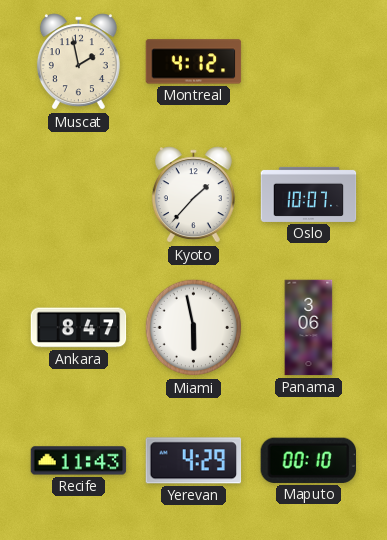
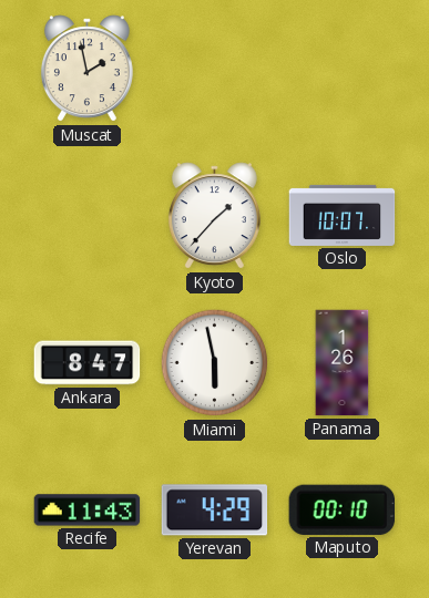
Montreal: 4:12 -> none (194, 62)
Panama: 3:06 -> 1:26 (343, 363)
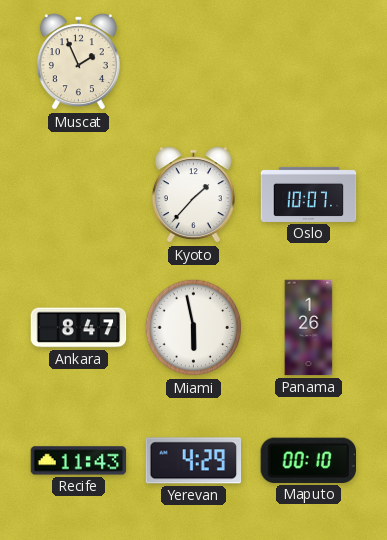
Muscat: 1:58 -> 1:56 (78, 62)
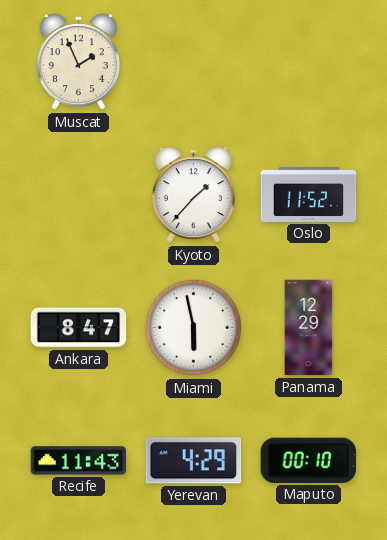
Oslo: 10:07 -> 11:52 (309, 194)
Panama: 1:26 -> 12:29 (309, 328)
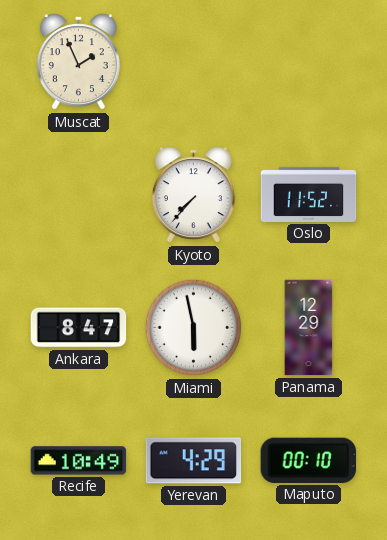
Kyoto: 1:37 -> 7:37 (193, 195)
Recife: 11:43 -> 10:49 (79, 461)
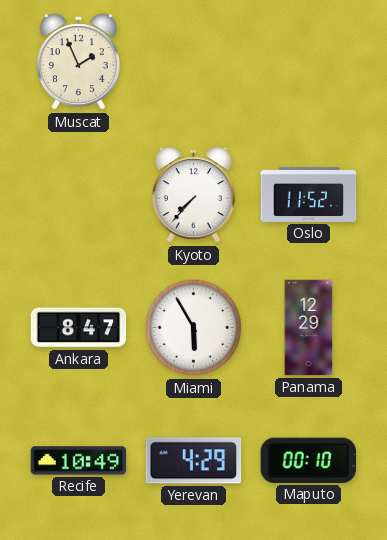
Miami: 5:58 -> 5:55 (194, 328)
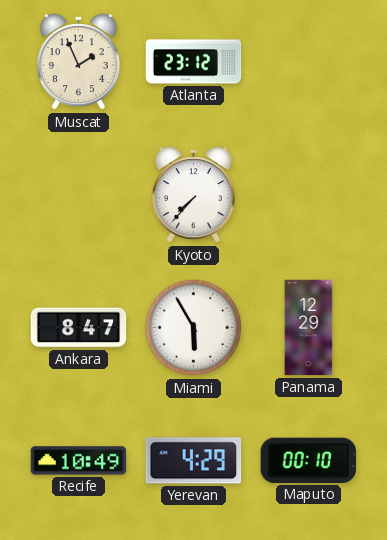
Atlanta: none -> 23:12 (194, 62)
Oslo: 11:52 -> none (309, 194)
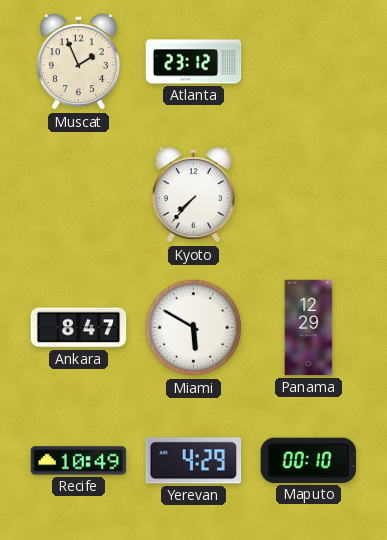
Miami: 5:55 -> 5:50 (194, 328)
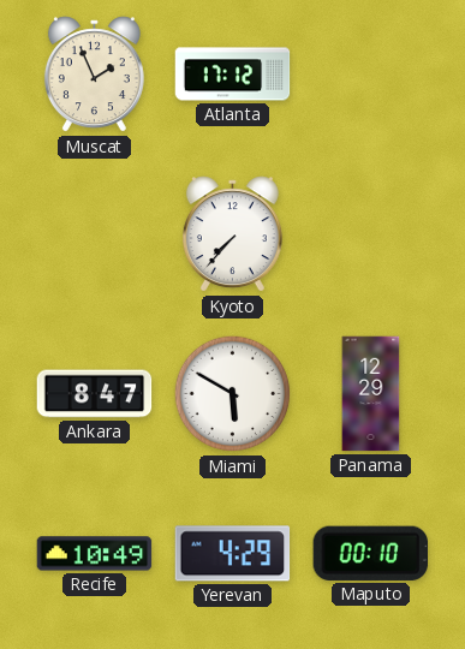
Atlanta: 23:12 -> 17:12 (233, 75)
